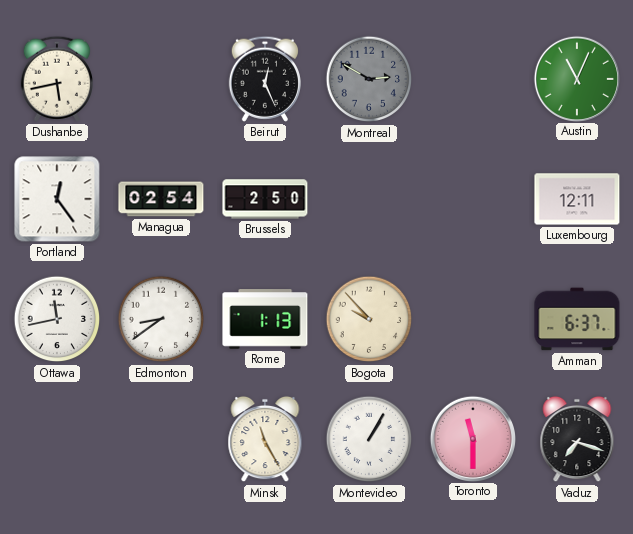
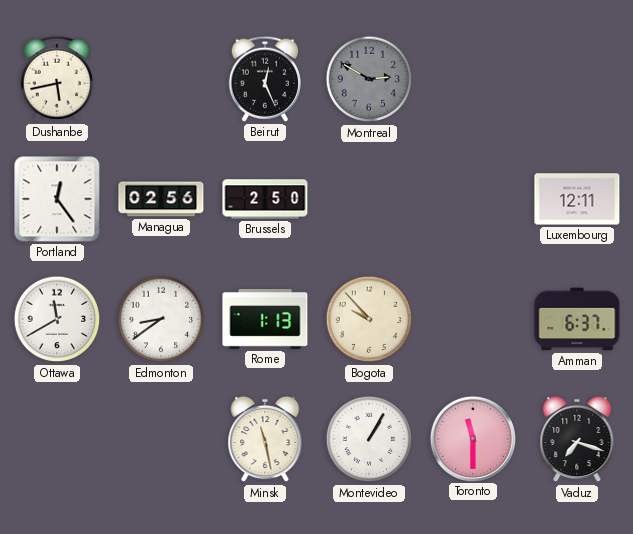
Austin: 11:04 -> none (576, 78)
Managua: 02:54 -> 02:56 (161, 199)
Ottawa: 11:43 -> 11:40 (57, 319)
Minsk: 11:25 -> 11:28 (265, 439)
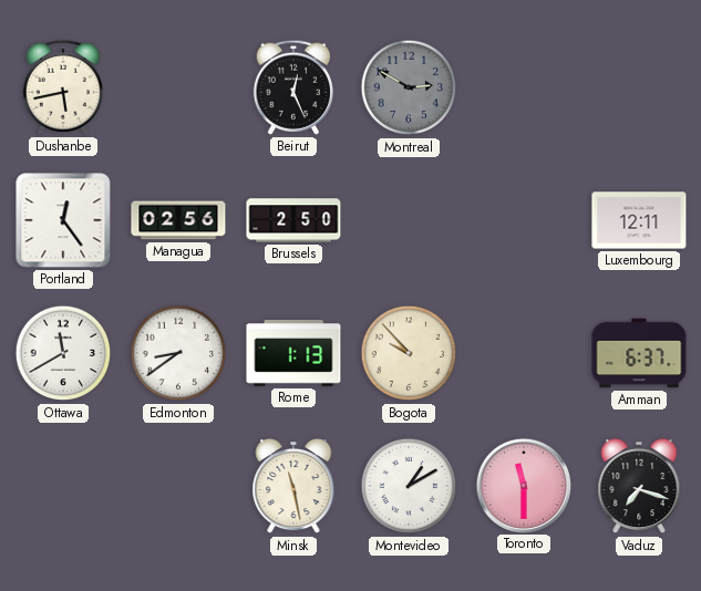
Montevideo: 1:05 -> 1:10 (409, 486)
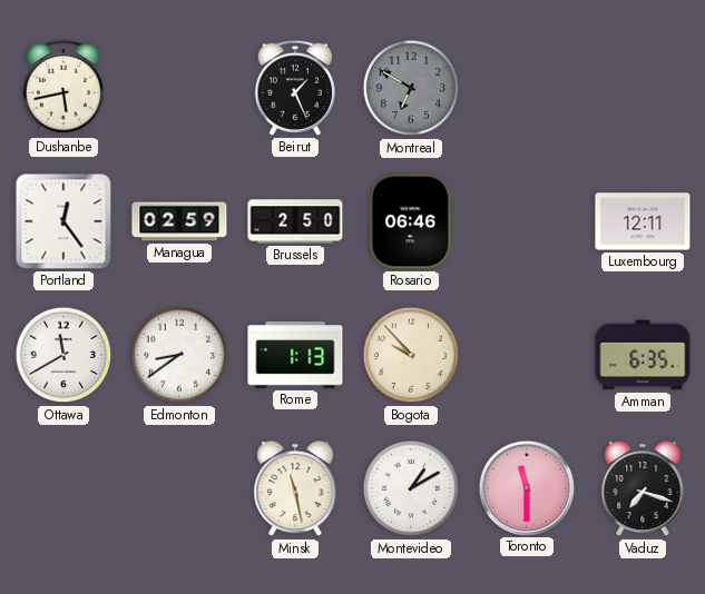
Beirut: 12:26 -> 1:26 (295, 88)
Montreal: 2:50 -> 6:50 (411, 88)
Managua: 02:56 -> 02:59 (179, 221)
Rosario: none -> 06:46 (411, 221)
Amman: 6:37 -> 6:35 (643, 355)
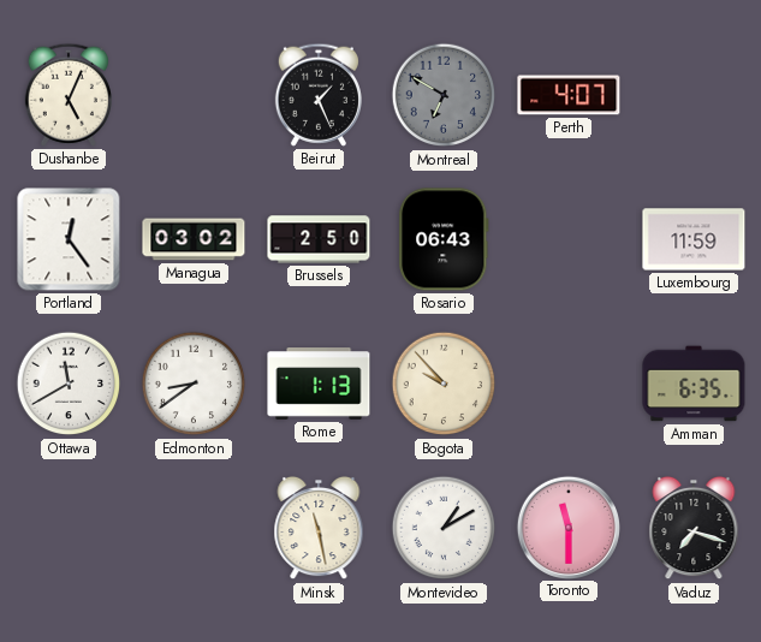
Dushanbe: 5:43 -> 5:04 (69, 95)
Perth: none -> 4:07 (569, 95)
Managua: 02:59 -> 03:02 (194, 239)
Rosario: 06:46 -> 06:43 (444, 239)
Luxembourg: 12:11 -> 11:59 (694, 239)
